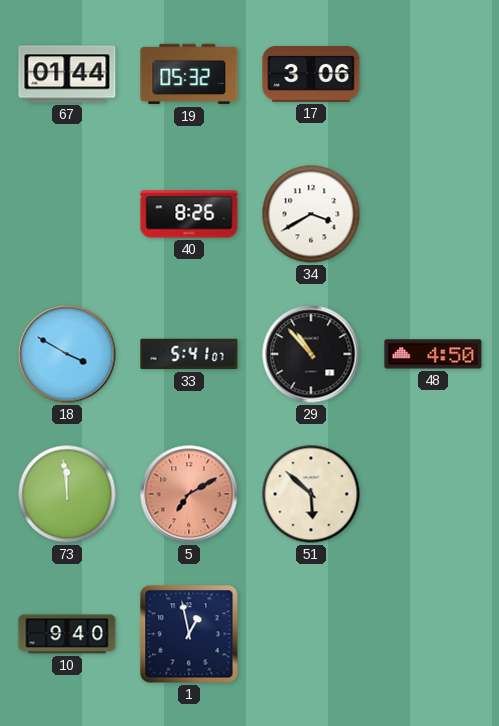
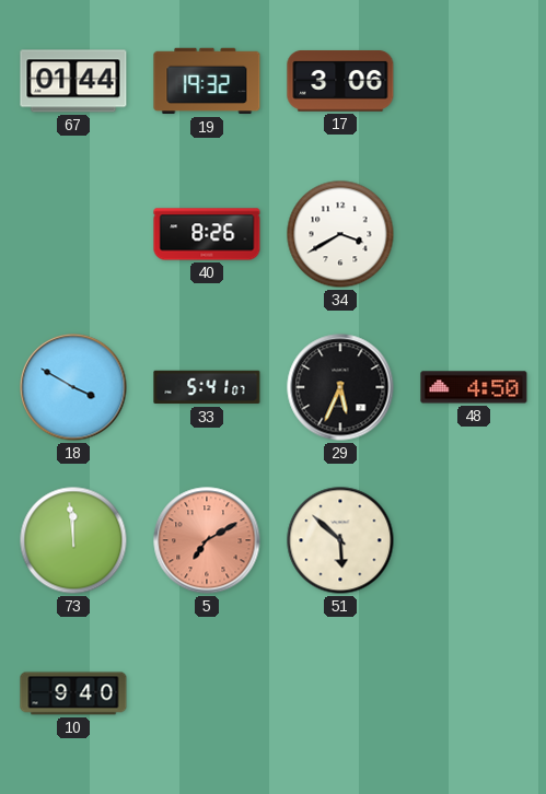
19: 05:32 -> 19:32 (207, 81)
29: 10:53 -> 5:34 (340, 387)
1: 12:58 -> none (189, 634)
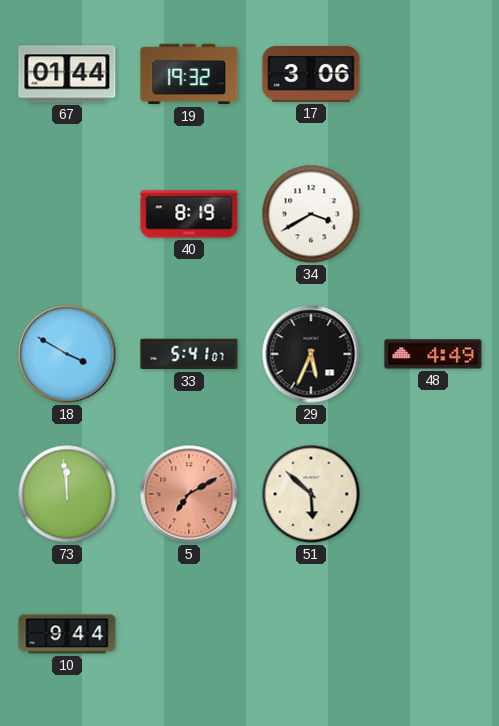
40: 8:26 -> 8:19 (189, 214)
48: 4:50 -> 4:49 (433, 354)
10: 9:40 -> 9:44 (67, 634)
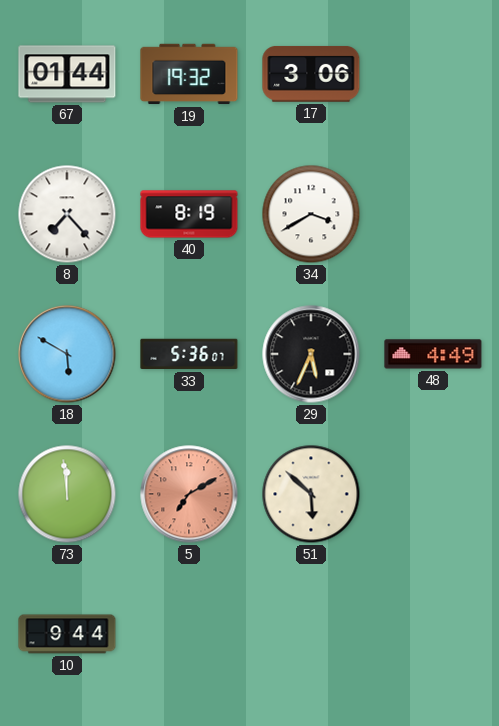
8: none -> 7:23 (67, 214)
18: 3:50 -> 5:50 (67, 354)
33: 5:41 -> 5:36 (189, 354)
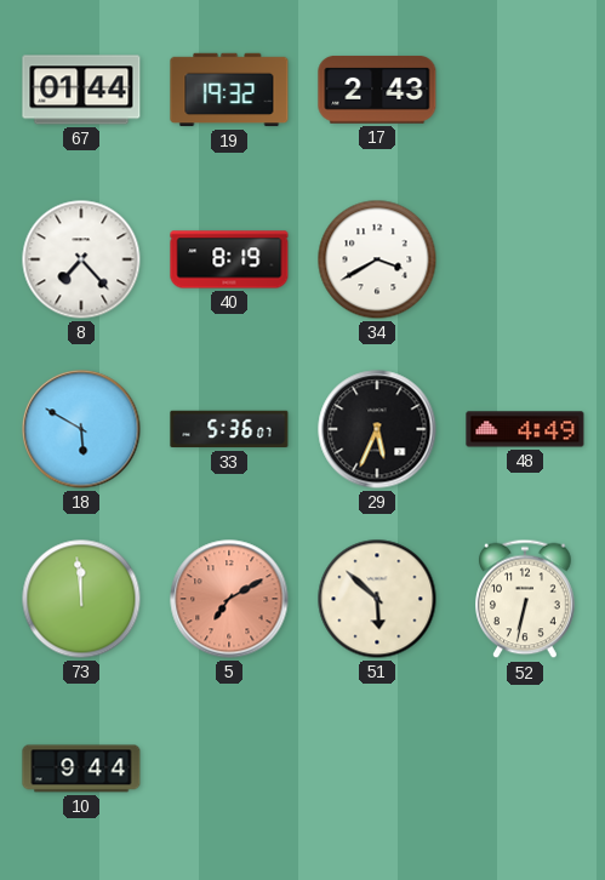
17: 3:06 -> 2:43 (377, 90)
52: none -> 6:32 (525, 599)
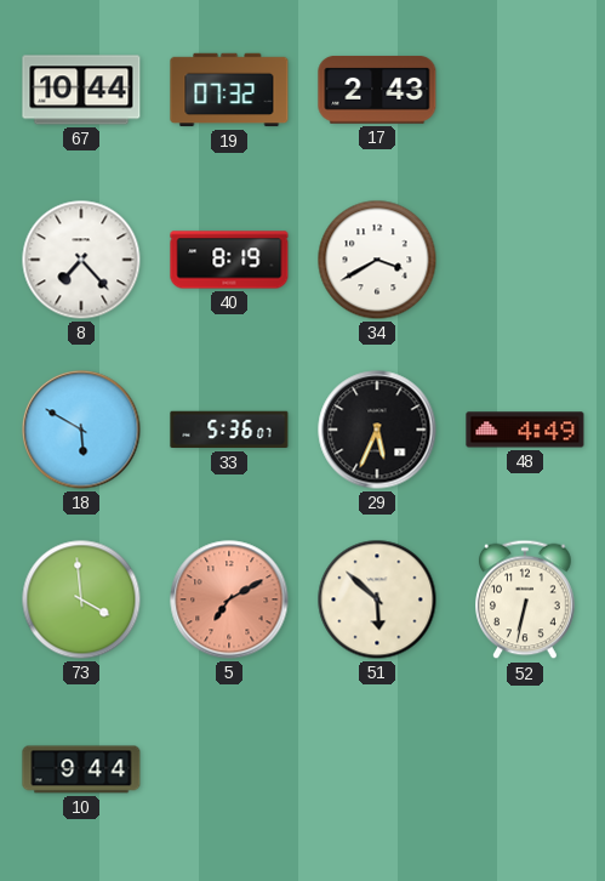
67: 01:44 -> 10:44 (81, 90)
19: 19:32 -> 07:32 (229, 90)
73: 11:59 -> 3:59 (81, 599)
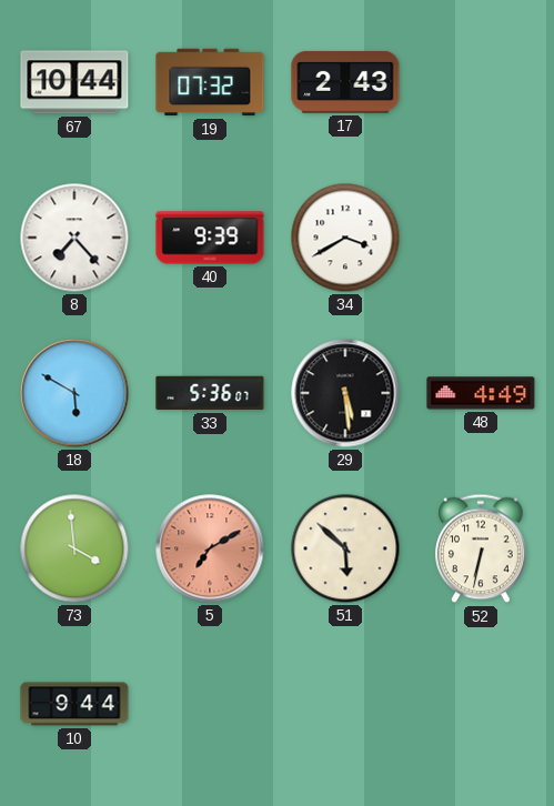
40: 8:19 -> 9:39 (210, 238)
29: 5:34 -> 5:29 (345, 393)
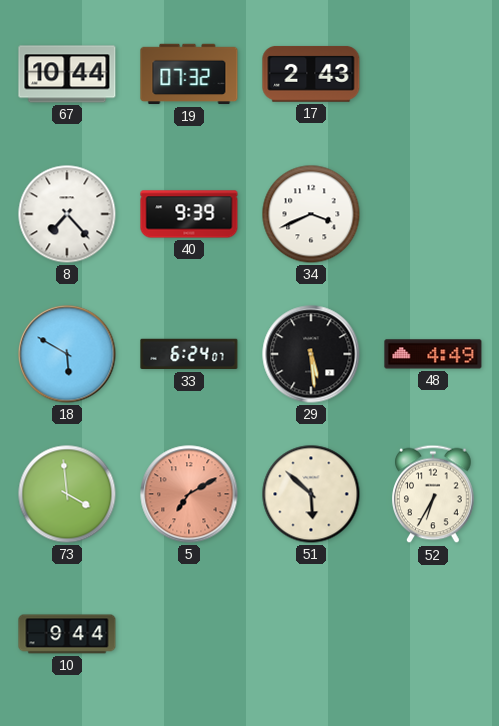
34: 3:40 -> 3:41 (311, 214)
33: 5:36 -> 6:24 (189, 354)
52: 6:32 -> 6:35 (433, 494)
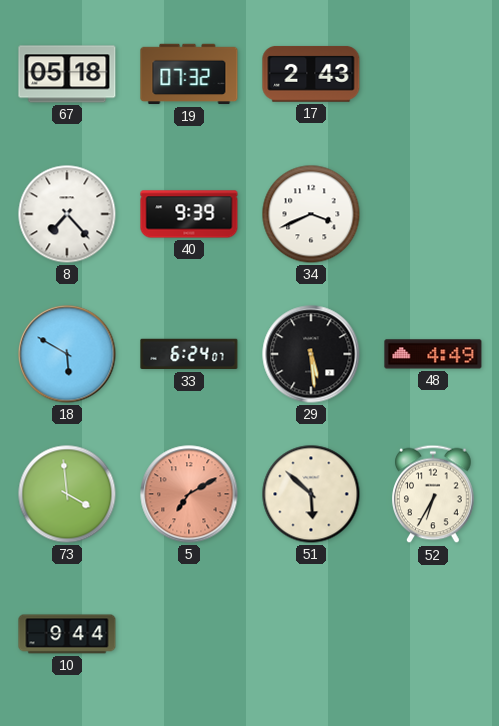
67: 10:44 -> 05:18 (67, 74)
